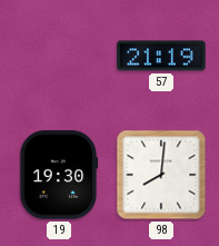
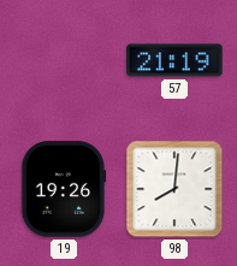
19: 19:30 -> 19:26 (64, 189)
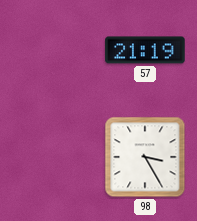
19: 19:26 -> none (64, 189)
98: 8:01 -> 3:25 (145, 157)
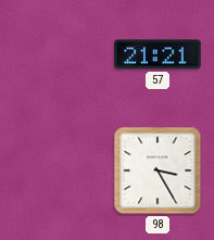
57: 21:19 -> 21:21 (158, 54)
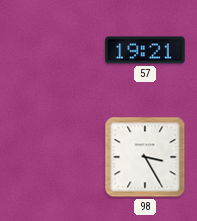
57: 21:21 -> 19:21 (145, 50)
